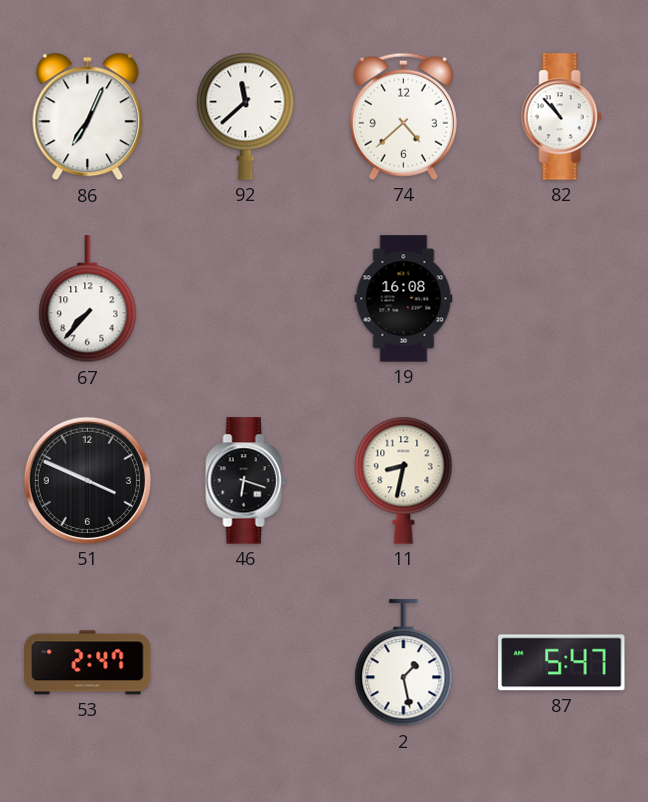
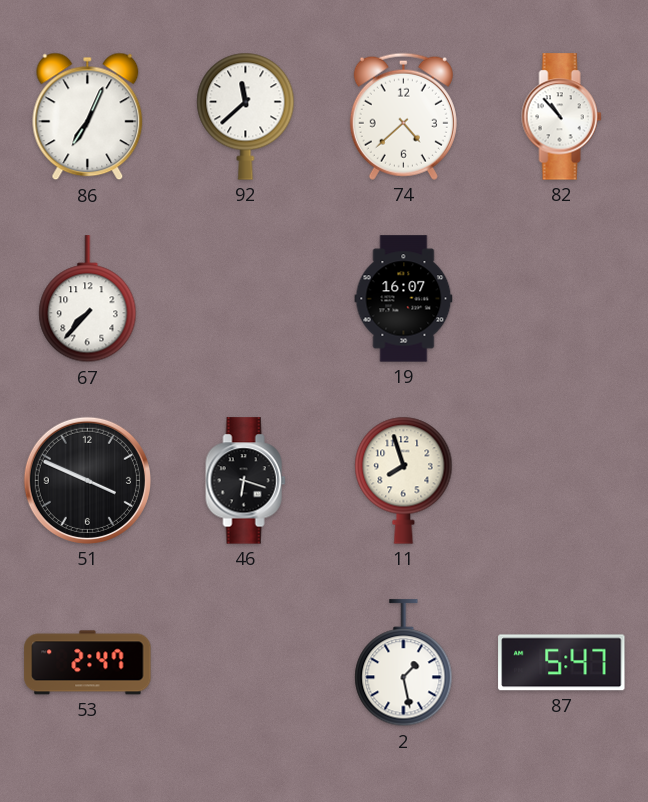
19: 16:08 -> 16:07 (404, 299)
11: 8:32 -> 7:57 (404, 480)
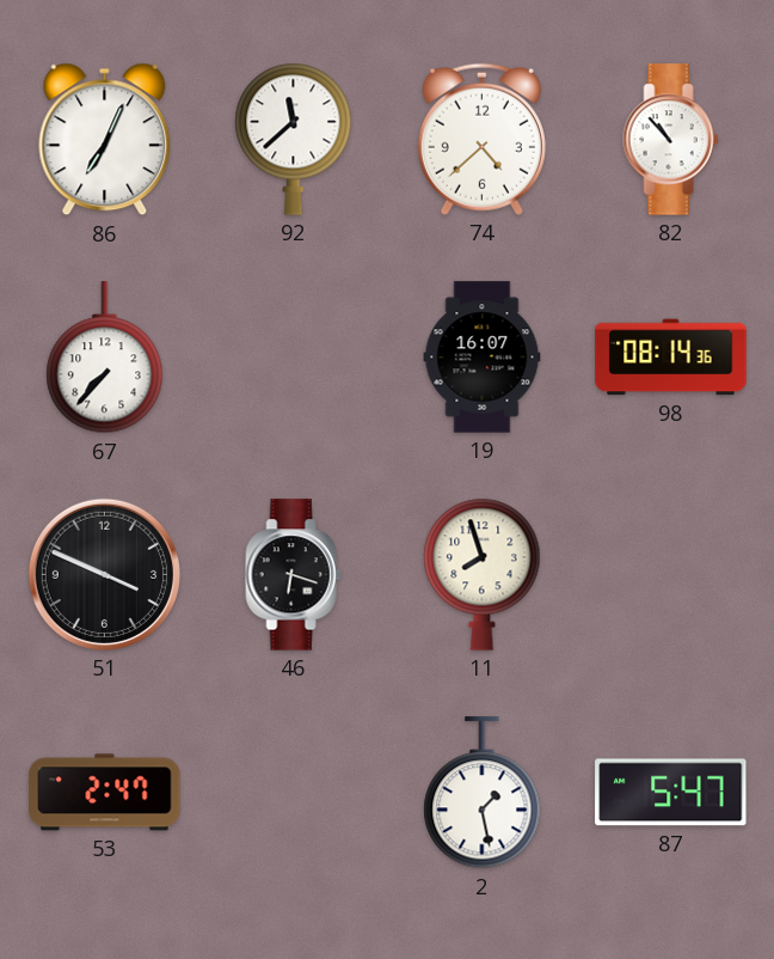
98: none -> 08:14 (671, 358)
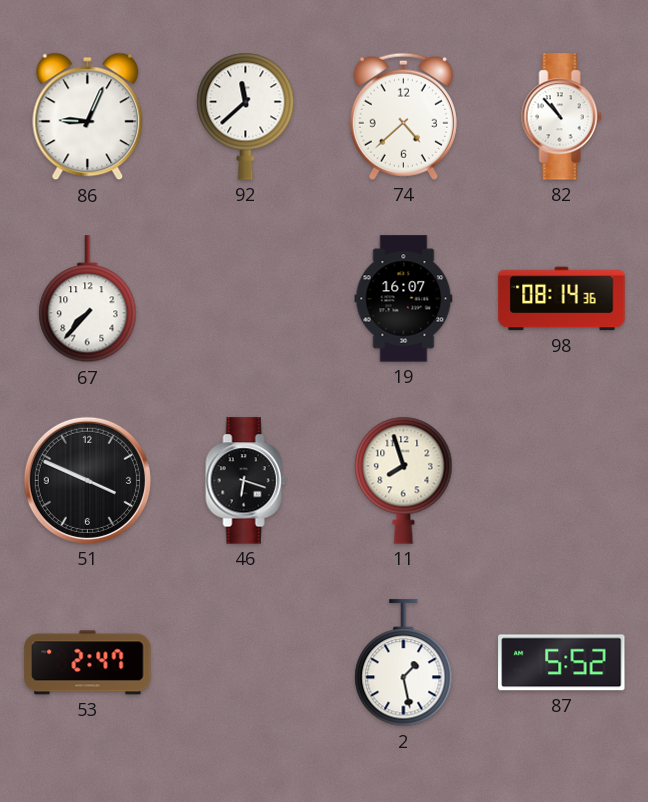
86: 7:04 -> 9:04 (88, 117)
87: 5:47 -> 5:52 (562, 663)
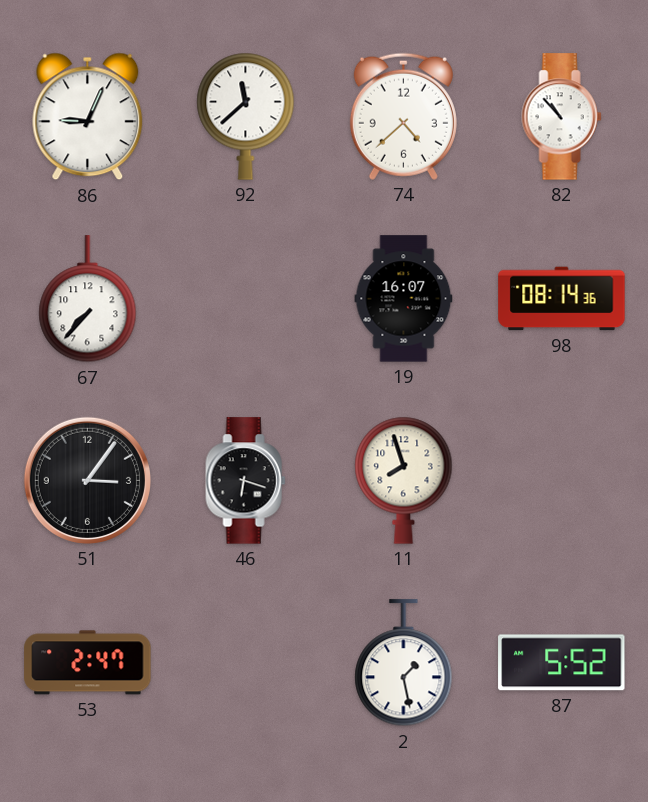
51: 3:49 -> 3:06 (87, 480)
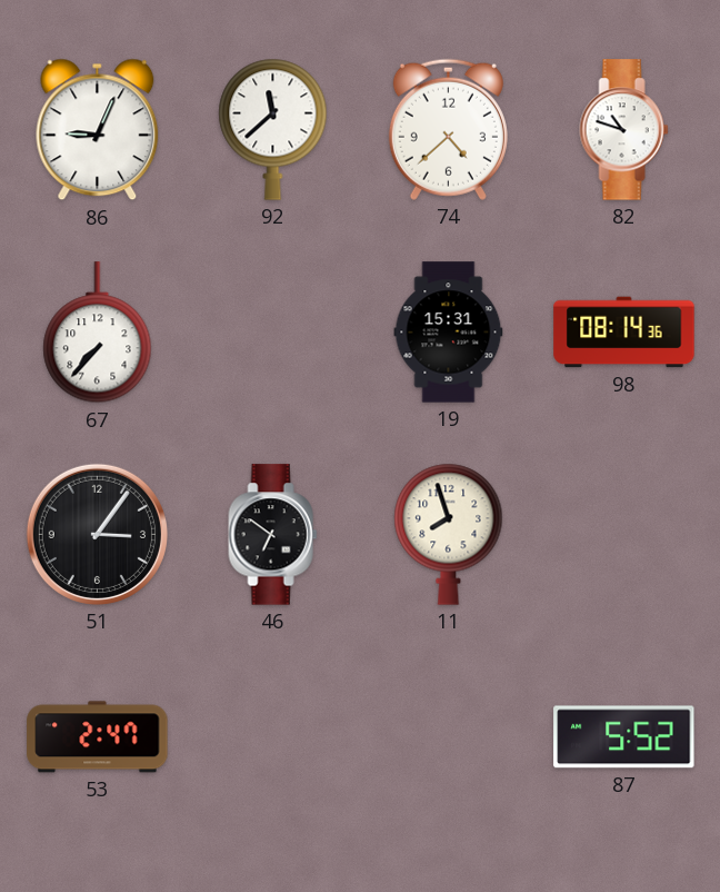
82: 10:53 -> 10:48 (624, 130)
19: 16:07 -> 15:31 (449, 333)
46: 6:18 -> 6:51 (273, 535)
2: 1:28 -> none (404, 663)
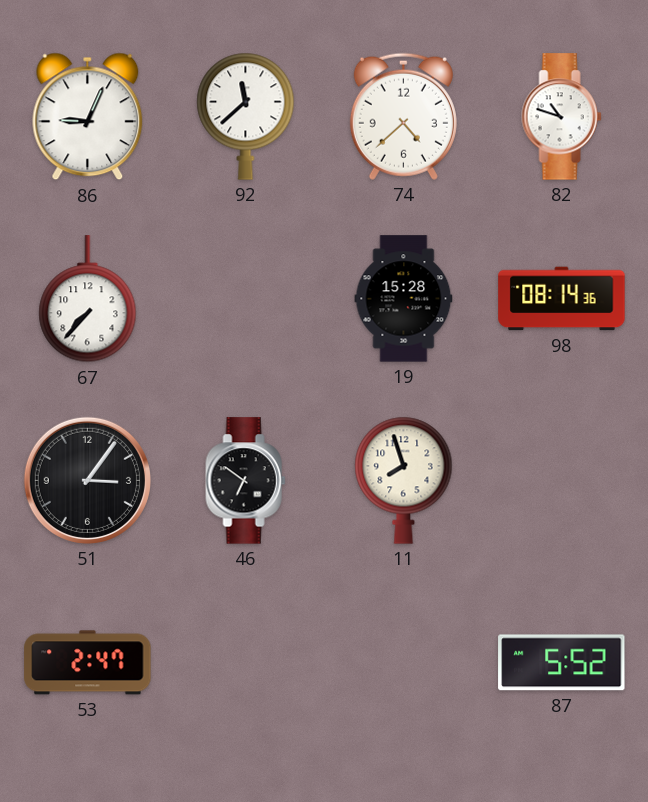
19: 15:31 -> 15:28 (404, 299)
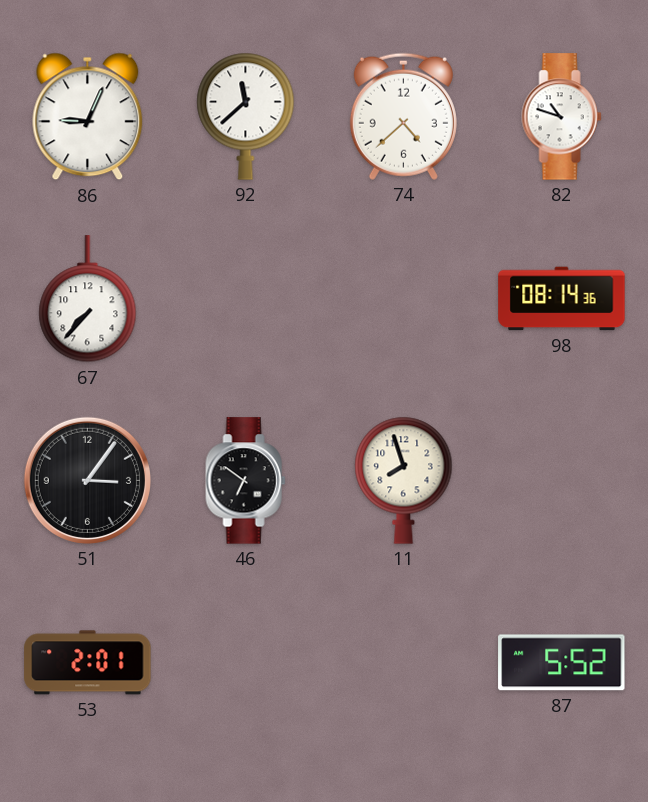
19: 15:28 -> none (404, 299)
53: 2:47 -> 2:01 (88, 663)
